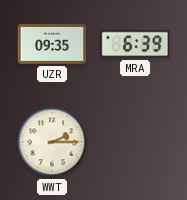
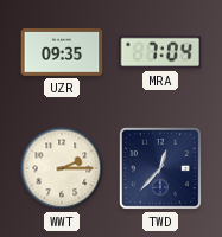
MRA: 6:39 -> 7:04 (160, 52)
TWD: none -> 12:37 (161, 169)
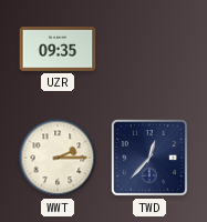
MRA: 7:04 -> none (160, 52)
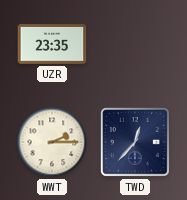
UZR: 09:35 -> 23:35 (52, 45)
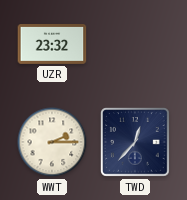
UZR: 23:35 -> 23:32 (52, 45)
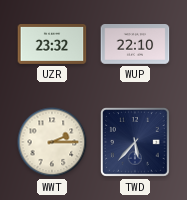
WUP: none -> 22:10 (135, 45)
TWD: 12:37 -> 5:37 (136, 143)
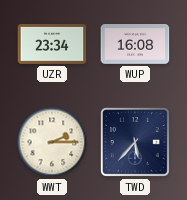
UZR: 23:32 -> 23:34 (52, 45)
WUP: 22:10 -> 16:08 (135, 45)
